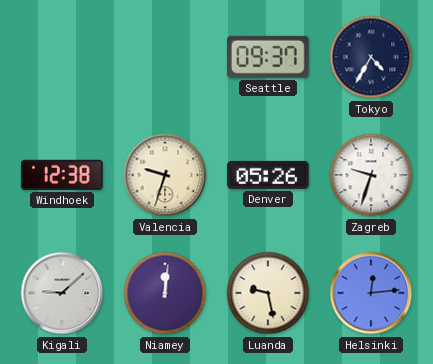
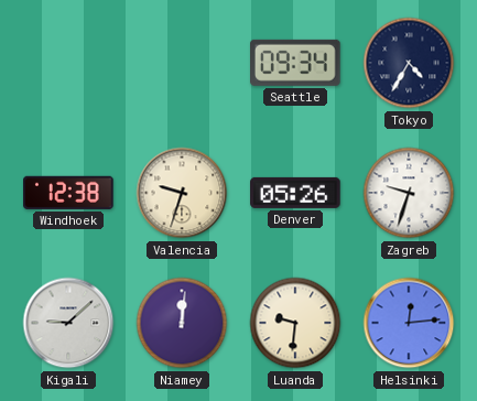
Seattle: 09:37 -> 09:34 (296, 63)
Luanda: 9:28 -> 9:31 (295, 323)
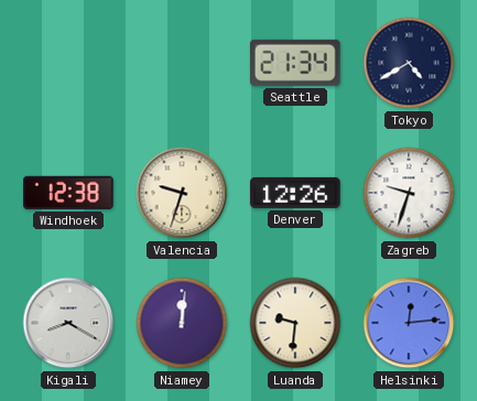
Seattle: 09:34 -> 21:34 (296, 63)
Tokyo: 4:35 -> 4:40 (409, 63)
Denver: 05:26 -> 12:26 (295, 193)
Kigali: 9:08 -> 8:20 (68, 323)
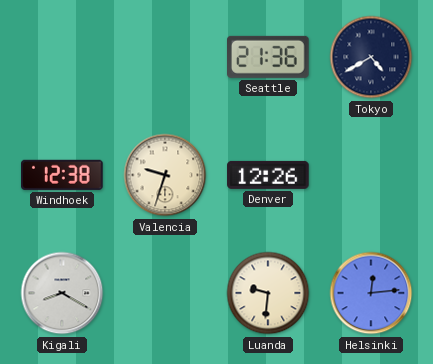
Seattle: 21:34 -> 21:36 (269, 57)
Zagreb: 9:33 -> none (409, 193)
Niamey: 12:01 -> none (182, 323)
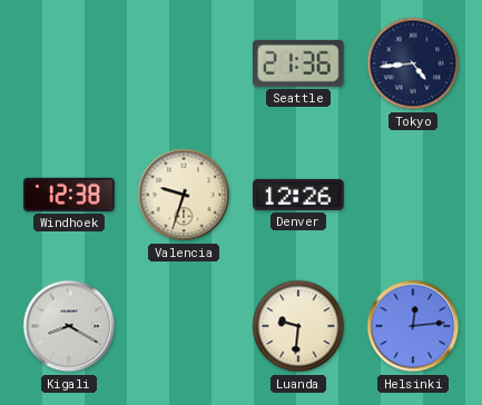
Tokyo: 4:40 -> 4:44 (413, 63)
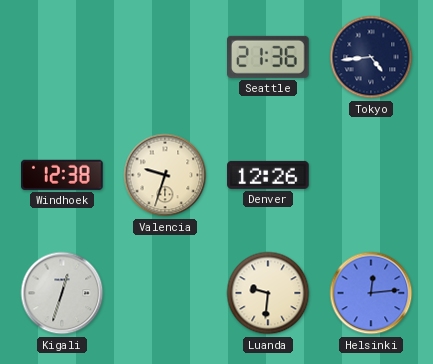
Kigali: 8:20 -> 12:33 (62, 293)
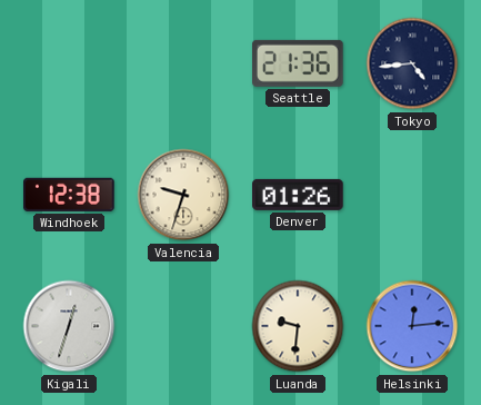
Denver: 12:26 -> 01:26 (298, 195)
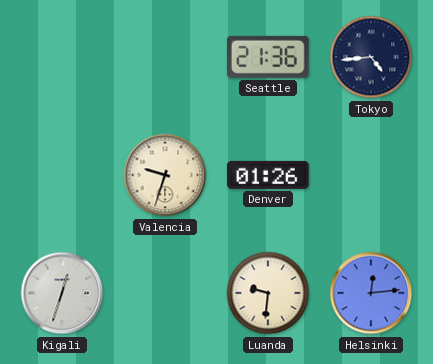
Windhoek: 12:38 -> none (70, 195)
